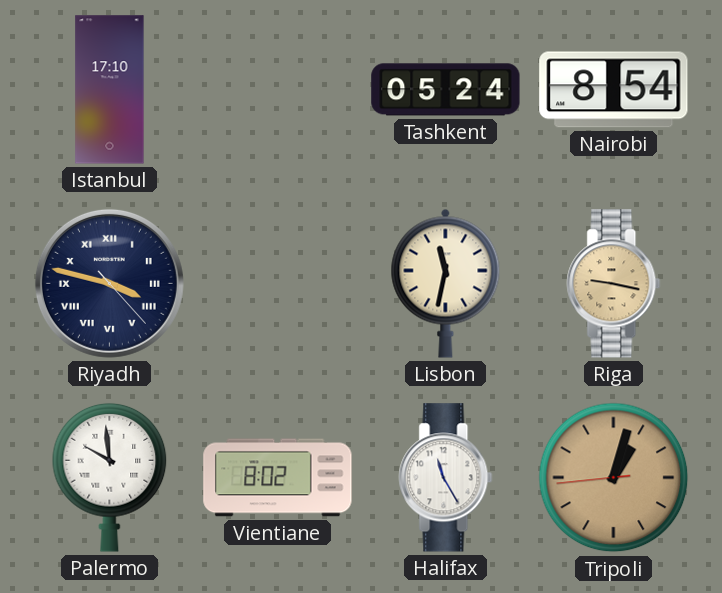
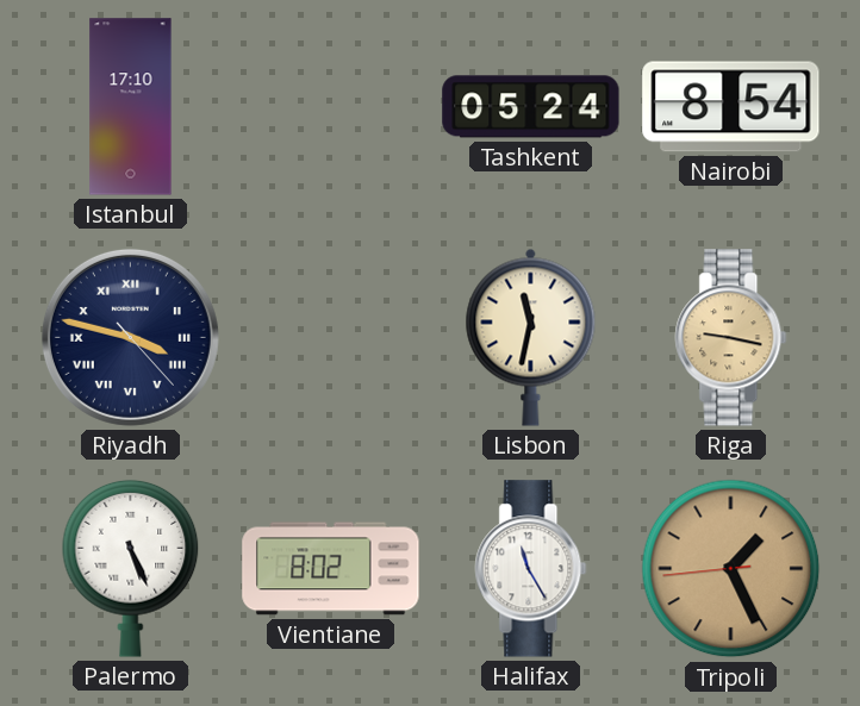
Palermo: 9:59 -> 5:26 (131, 568)
Tripoli: 1:02 -> 1:25 (731, 569)
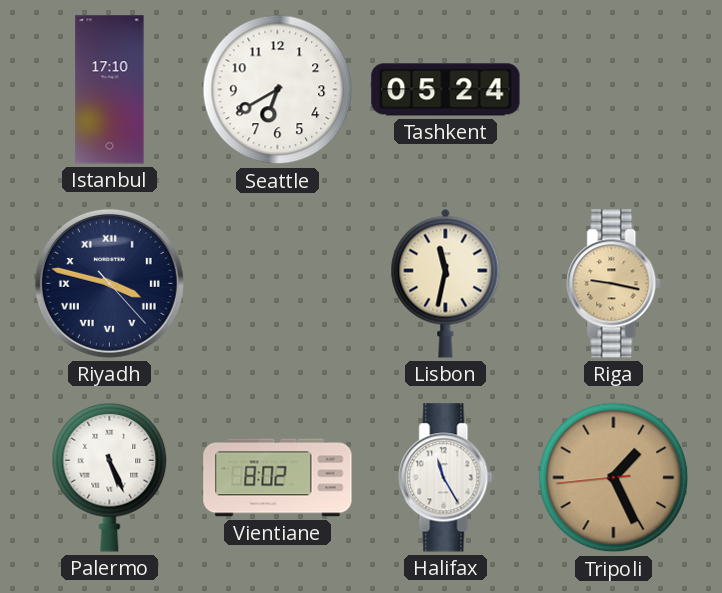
Seattle: none -> 6:40 (278, 90)
Nairobi: 8:54 -> none (731, 107)
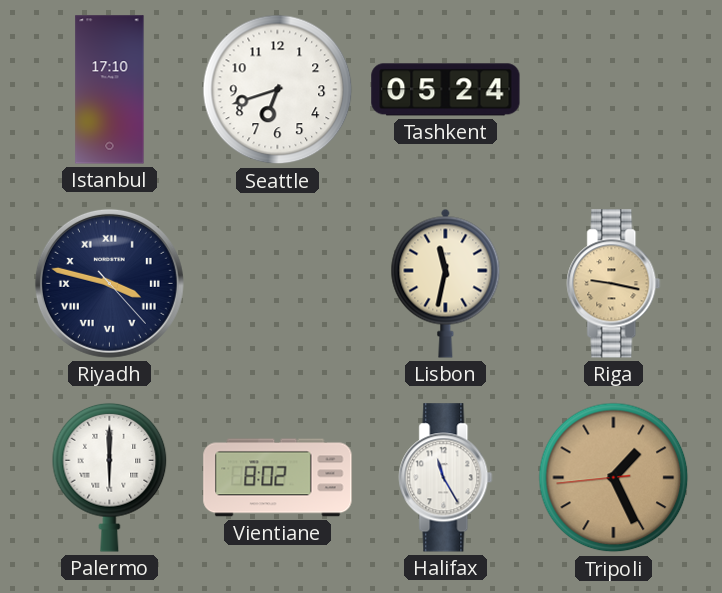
Seattle: 6:40 -> 6:42 (278, 90)
Palermo: 5:26 -> 6:00 (110, 477)
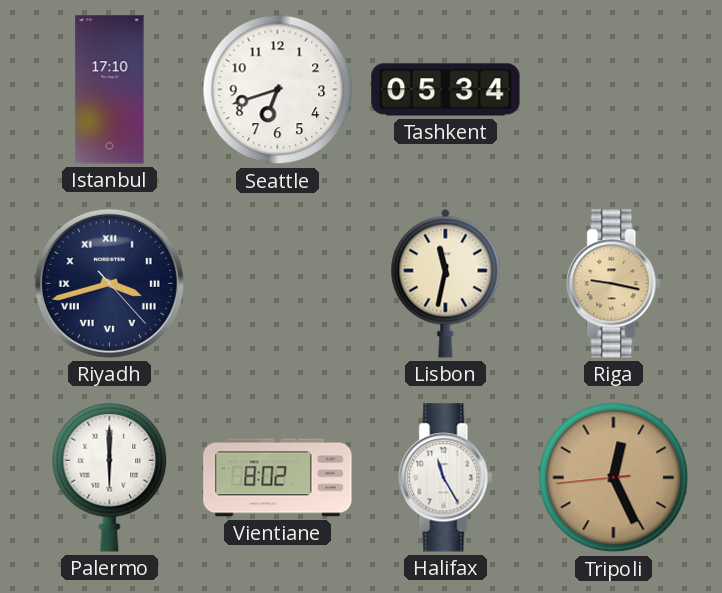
Tashkent: 05:24 -> 05:34 (446, 90)
Riyadh: 3:47 -> 3:42 (109, 283)
Tripoli: 1:25 -> 12:25 (614, 478)
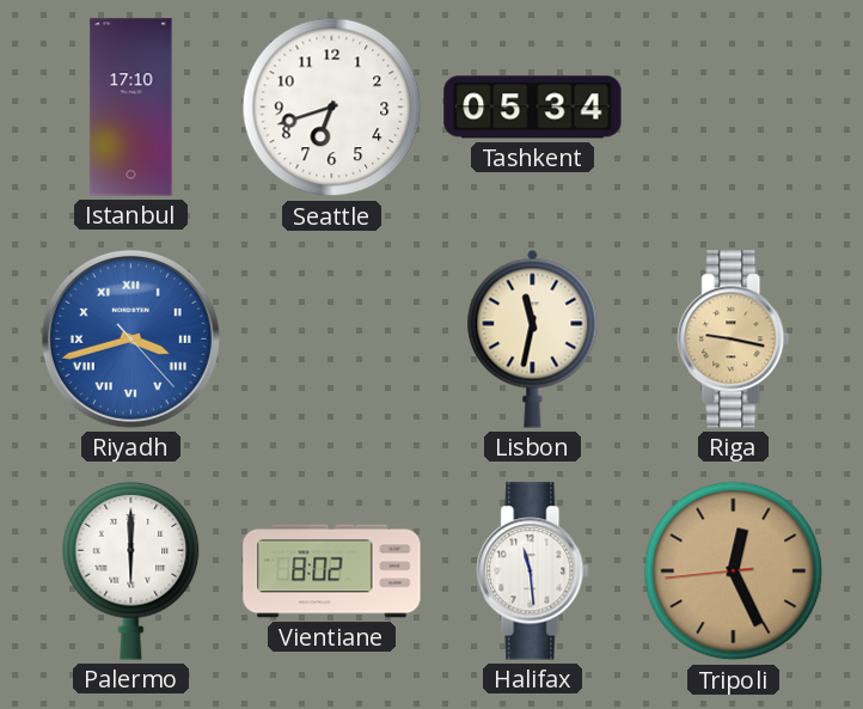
Riyadh dial: navy -> blue (130, 338)
Halifax: 11:25 -> 11:29 (533, 572)
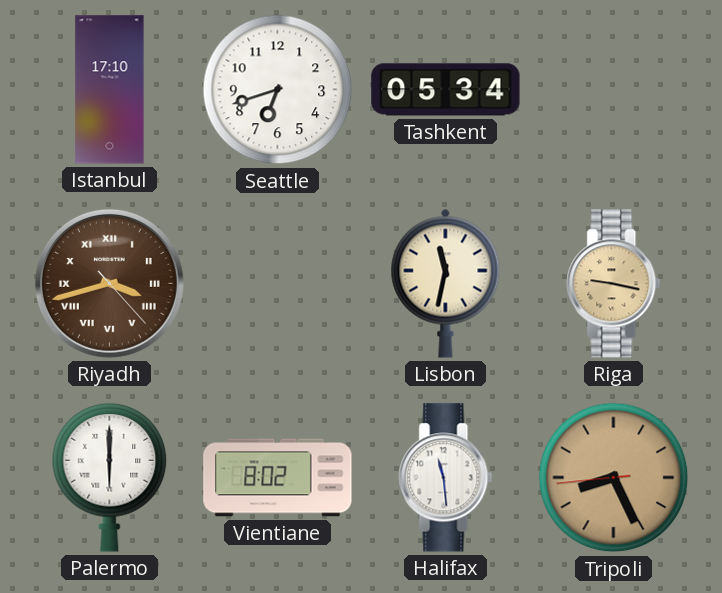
Riyadh dial: blue -> brown (109, 283)
Tripoli: 12:25 -> 8:25 (614, 478)
